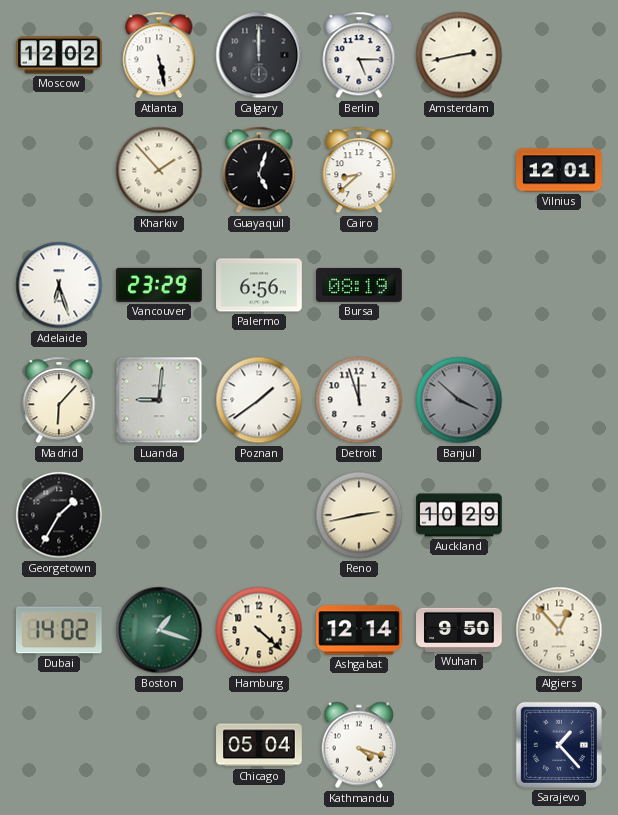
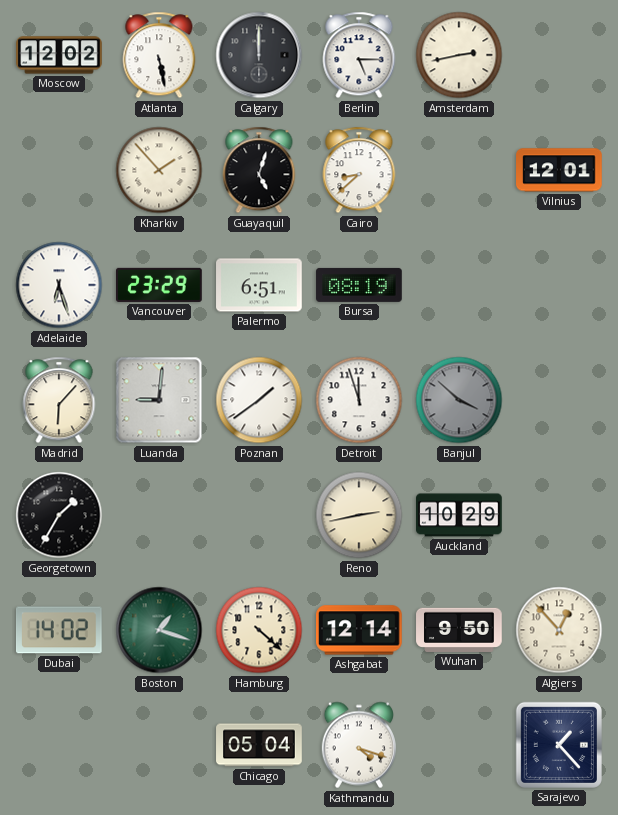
Palermo: 6:56 -> 6:51 (259, 285)
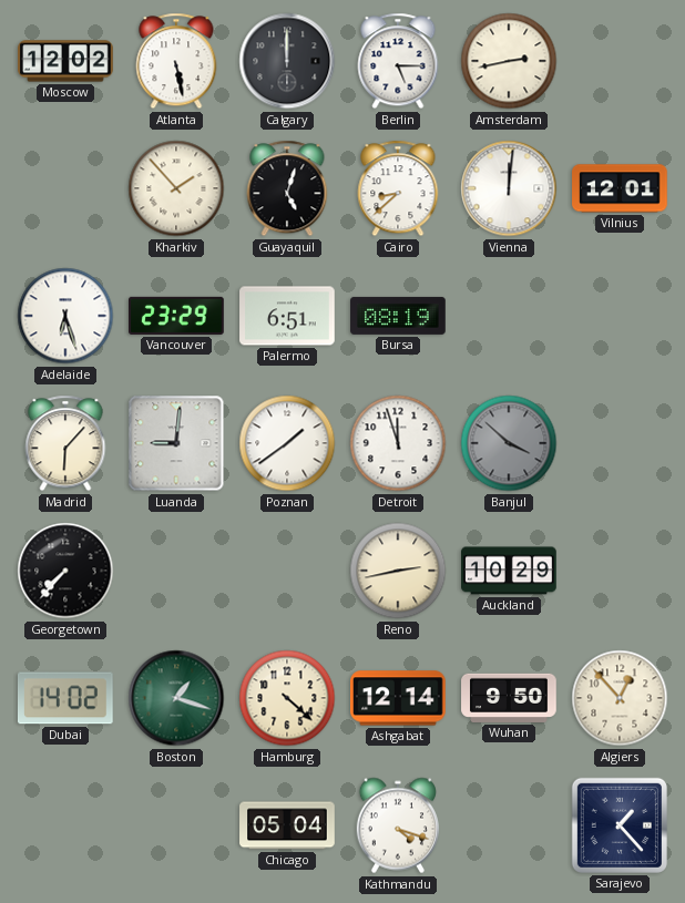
Vienna: none -> 12:01 (509, 188)
Georgetown: 1:35 -> 7:37 (65, 571)
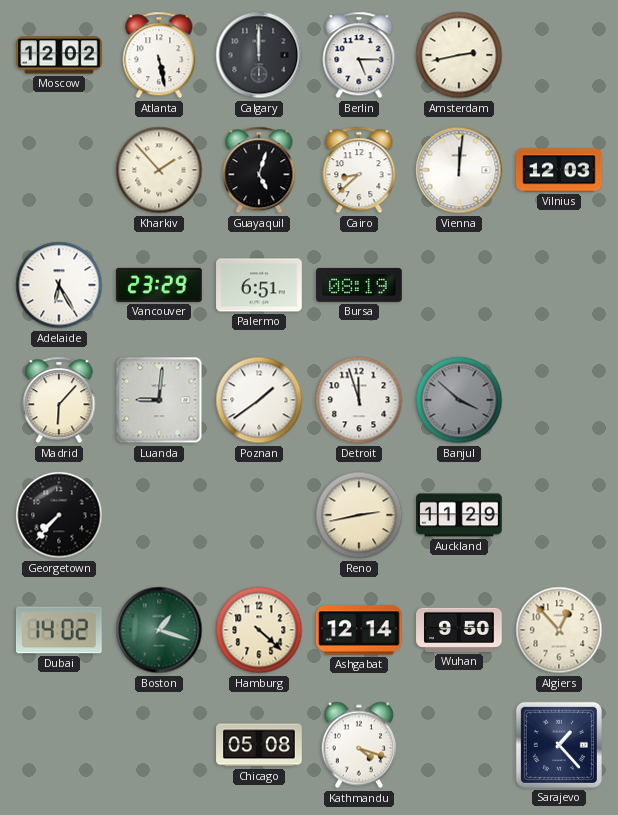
Vilnius: 12:01 -> 12:03 (559, 170)
Adelaide: 6:27 -> 6:25 (59, 285)
Auckland: 10:29 -> 11:29 (459, 515)
Chicago: 05:04 -> 05:08 (259, 745)
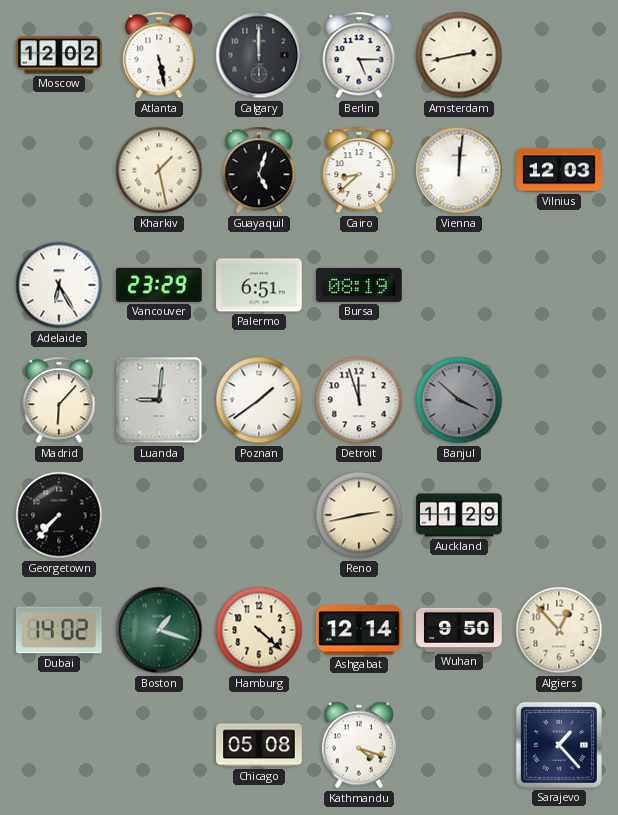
Kharkiv: 1:53 -> 1:28 (159, 170)
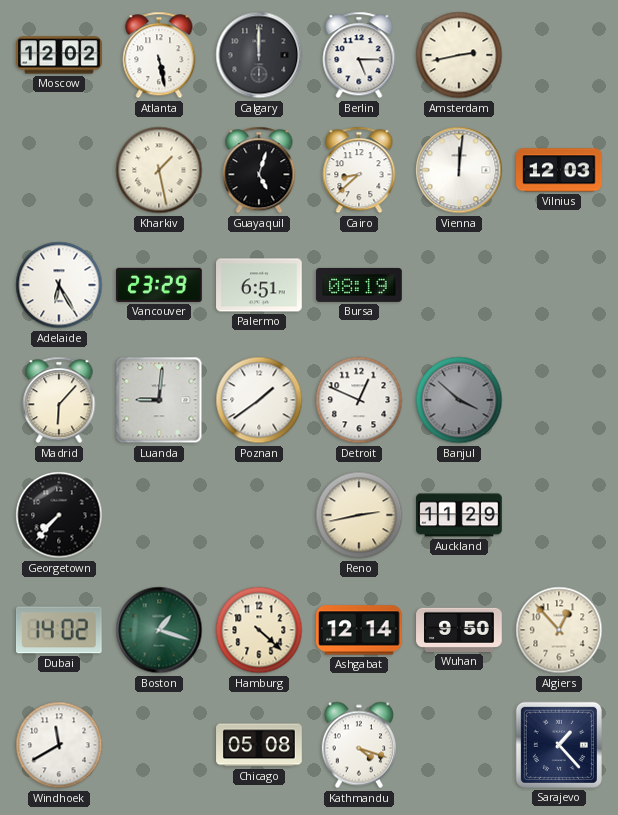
Detroit: 11:57 -> 12:49 (359, 400)
Windhoek: none -> 11:40 (59, 745)
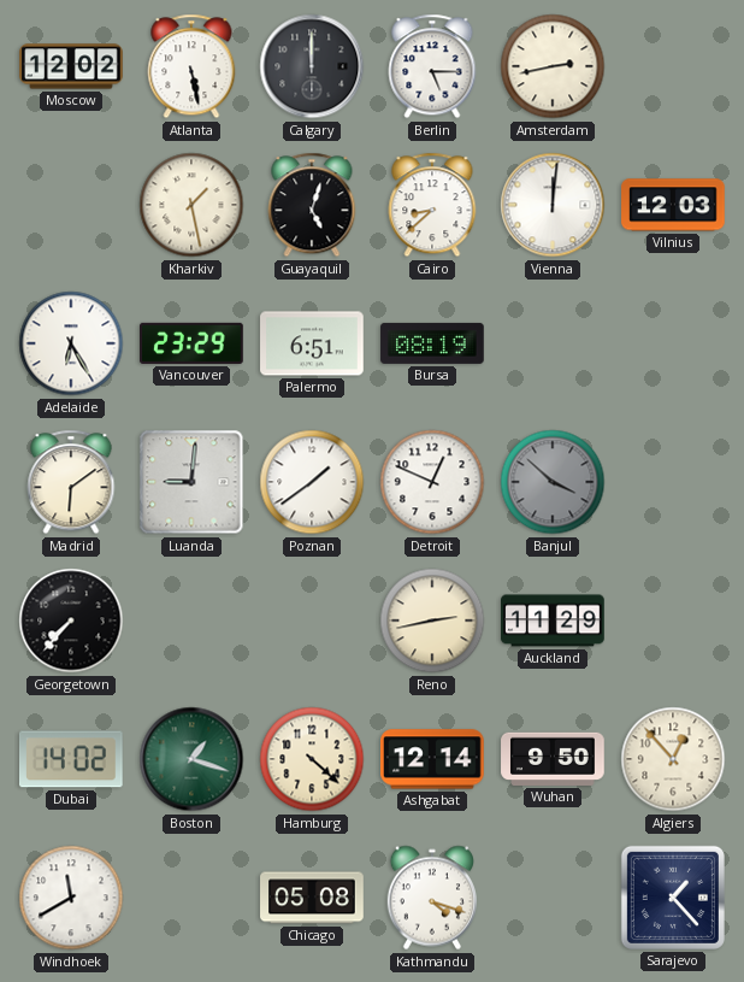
Madrid: 6:07 -> 6:09 (71, 482)
